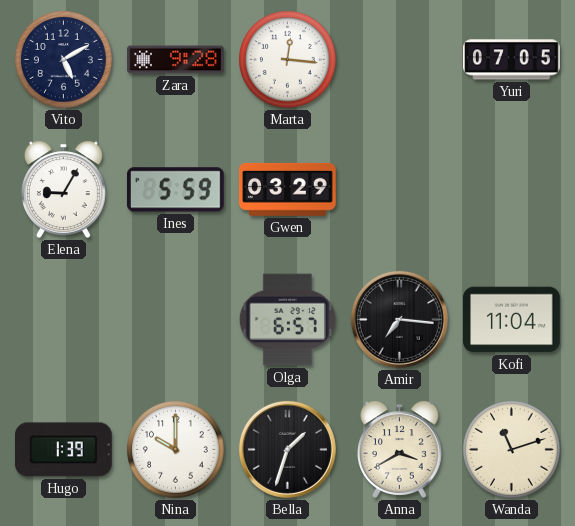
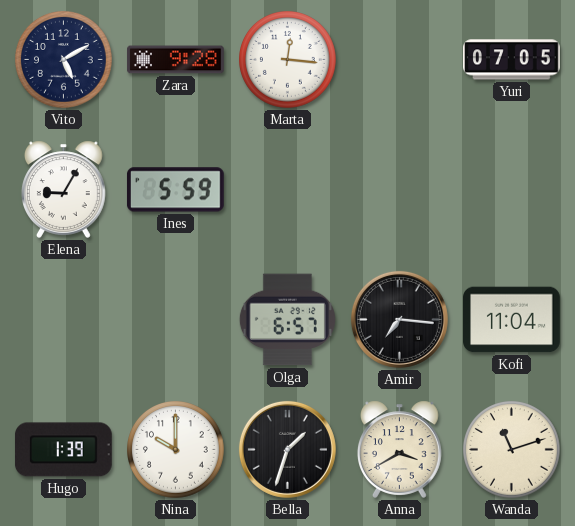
Gwen: 03:29 -> none (288, 189)
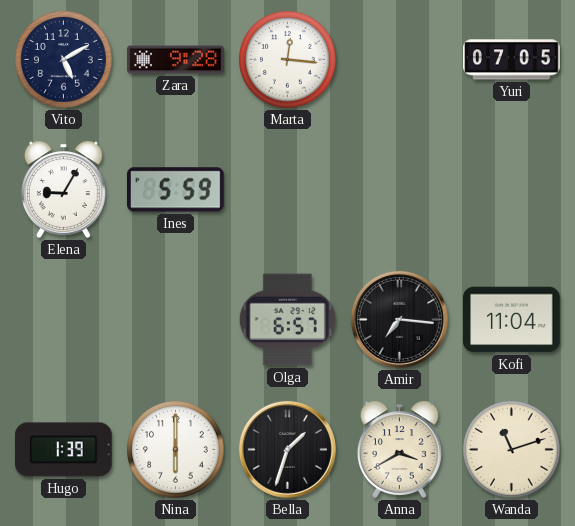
Nina: 10:00 -> 6:00 (176, 450)
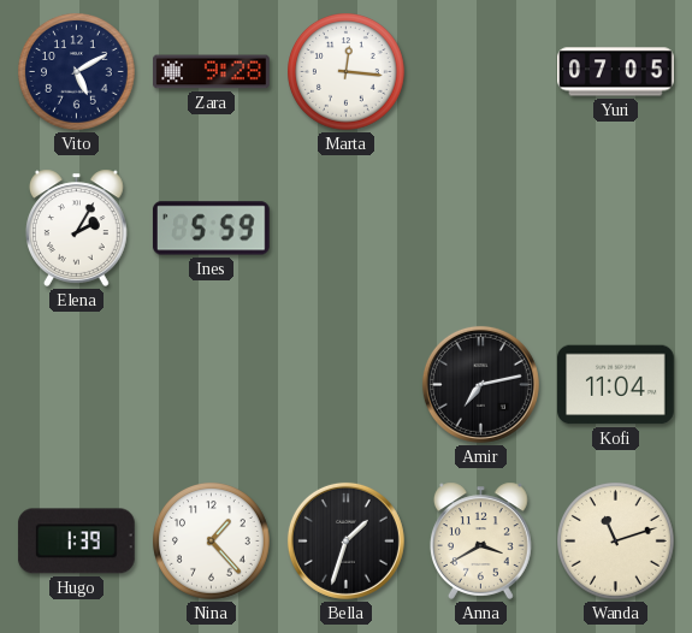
Elena: 9:05 -> 2:05 (76, 227)
Olga: 6:57 -> none (287, 320)
Amir: 7:16 -> 7:13 (480, 384)
Nina: 6:00 -> 1:23 (212, 542)
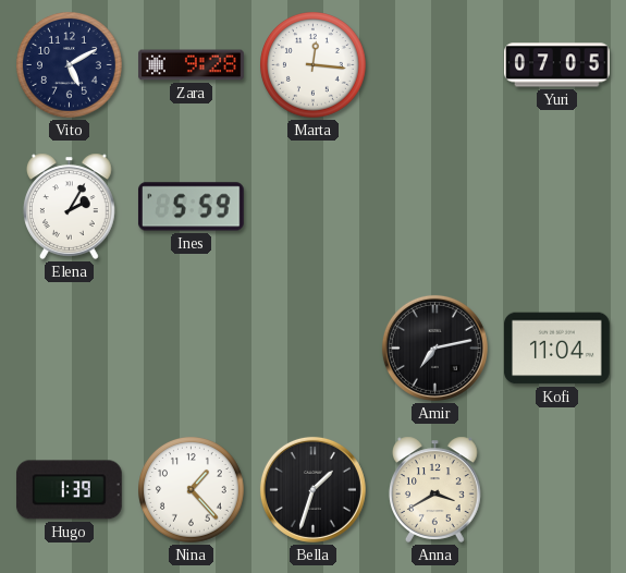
Wanda: 11:12 -> none (616, 542)
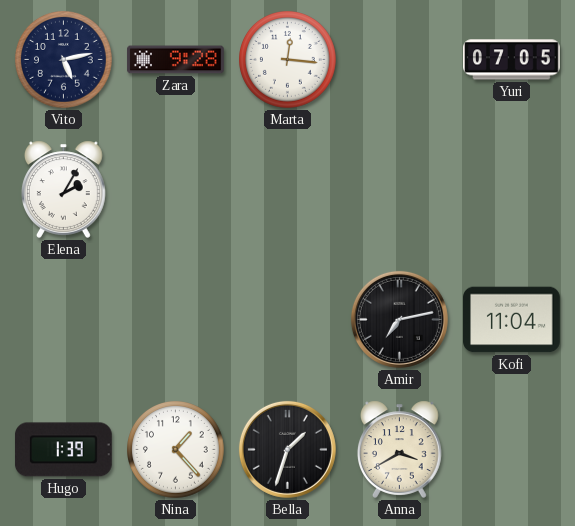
Vito: 5:10 -> 5:13 (64, 60)
Ines: 5:59 -> none (191, 207)
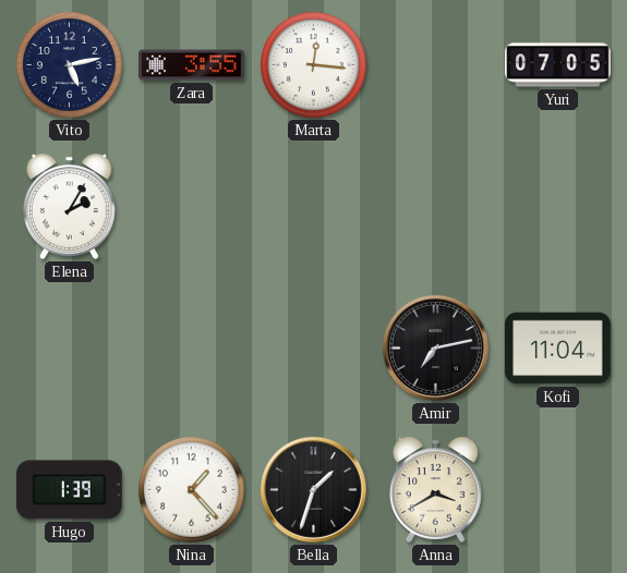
Zara: 9:28 -> 3:55 (192, 65)
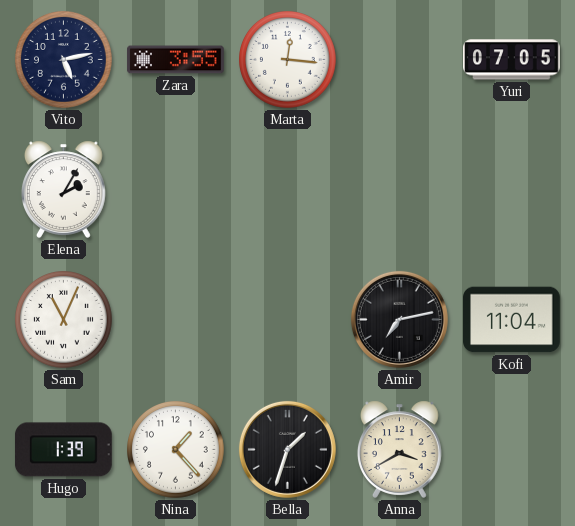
Sam: none -> 11:04 (64, 320)
